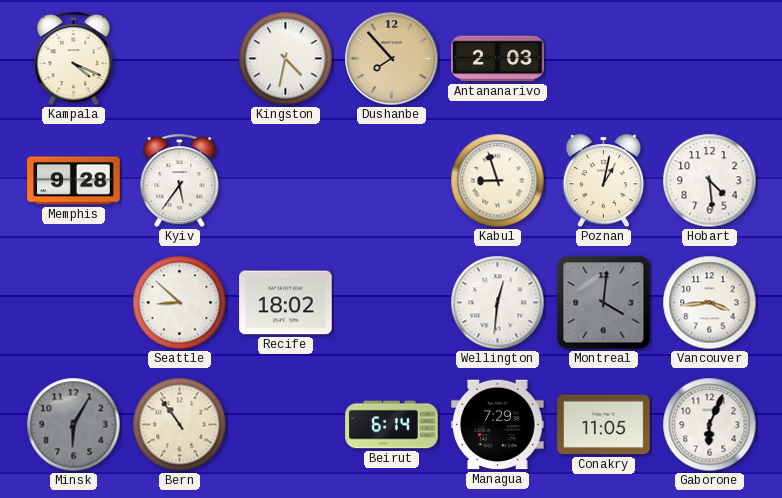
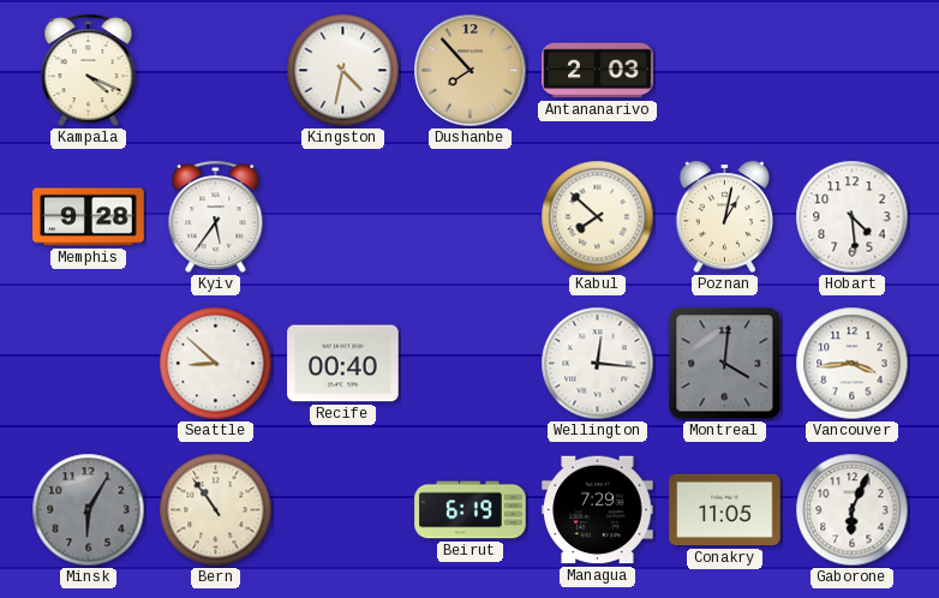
Kabul: 8:57 -> 7:52 (598, 217)
Recife: 18:02 -> 00:40 (343, 364)
Wellington: 12:31 -> 12:16 (598, 364)
Beirut: 6:14 -> 6:19 (471, 510)
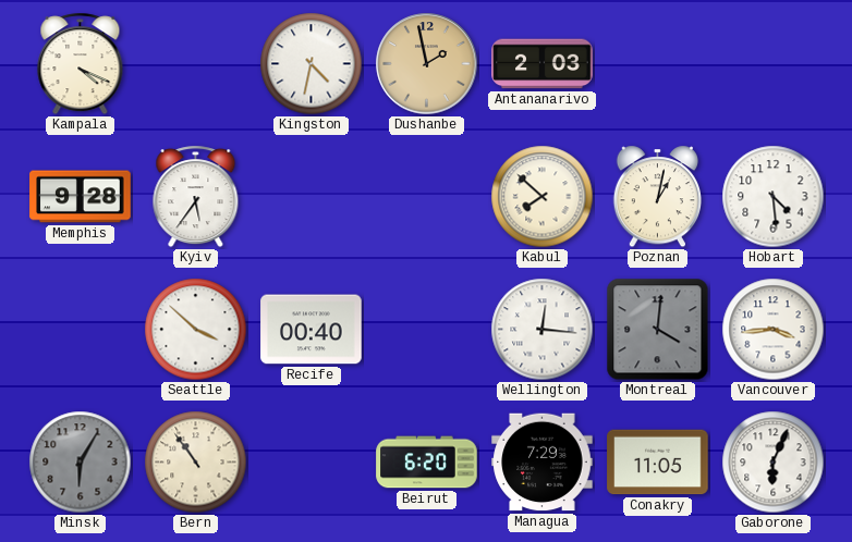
Dushanbe: 7:53 -> 1:58 (427, 64)
Seattle: 8:52 -> 3:52 (196, 330)
Beirut: 6:19 -> 6:20 (427, 463)
